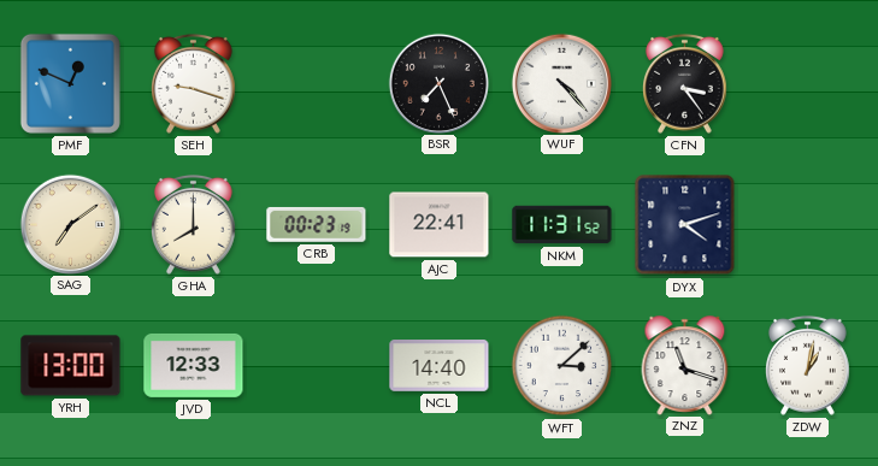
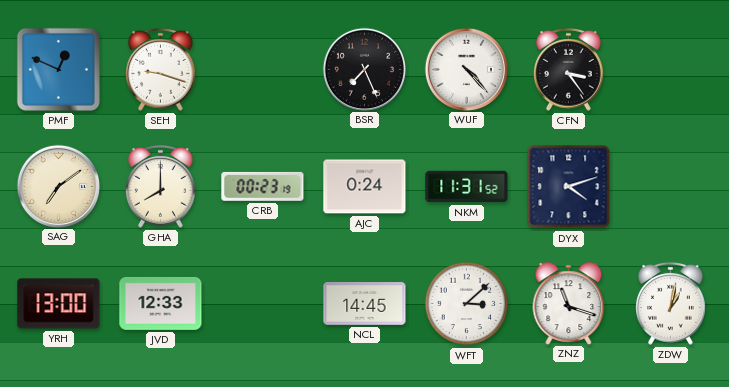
AJC: 22:41 -> 0:24 (365, 187)
NCL: 14:40 -> 14:45 (365, 304)
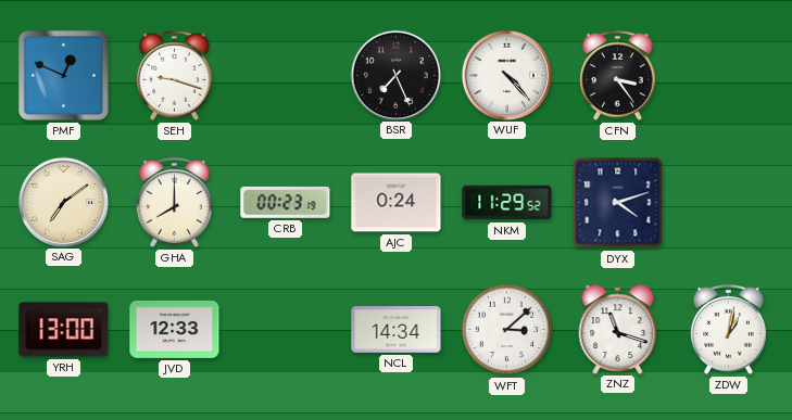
NKM: 11:31 -> 11:29 (507, 203)
NCL: 14:45 -> 14:34 (397, 330)
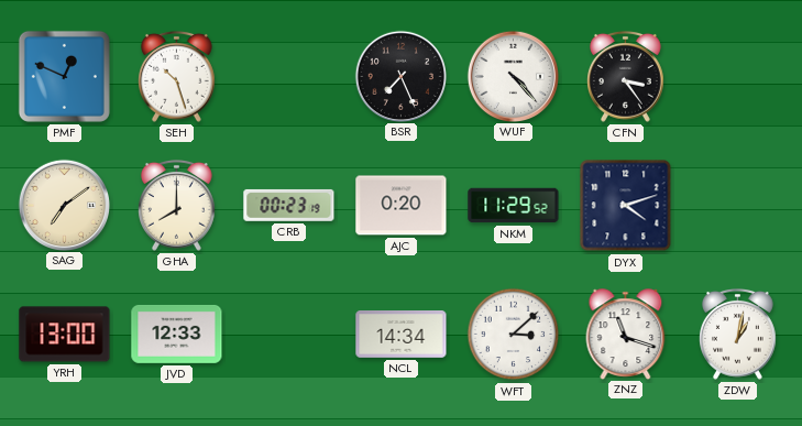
SEH: 9:18 -> 10:27 (177, 76)
AJC: 0:24 -> 0:20 (402, 206)
